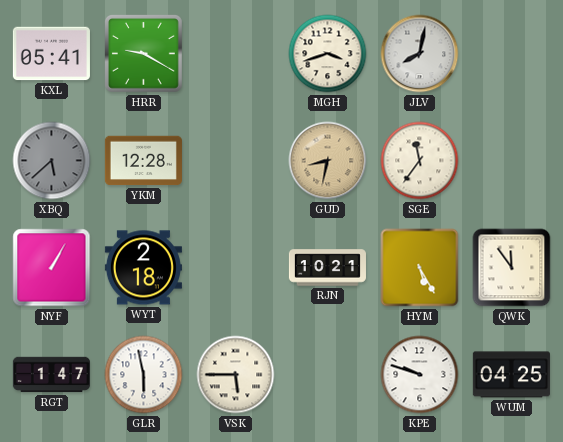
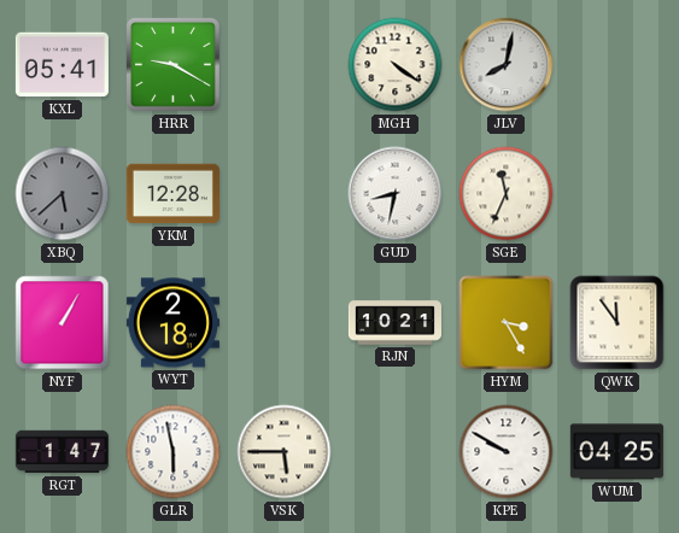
MGH: 3:42 -> 4:21 (396, 65)
GUD dial: champagne -> white (396, 194)
SGE: 11:36 -> 11:34 (507, 194)
HYM: 5:25 -> 3:25 (507, 323)
KPE: 9:48 -> 9:50 (507, 452)
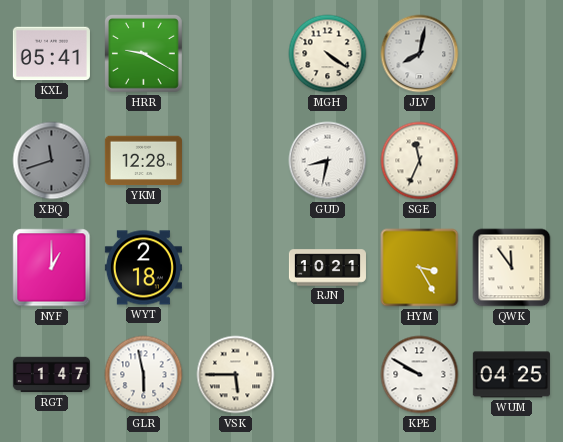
XBQ: 5:38 -> 11:42 (52, 161)
NYF: 1:05 -> 1:00 (52, 268)
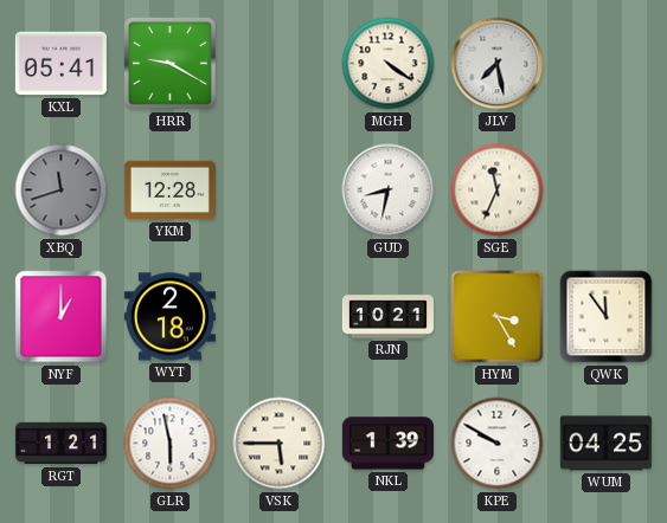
JLV: 8:02 -> 7:28 (498, 64)
RGT: 1:47 -> 1:21 (60, 444)
NKL: none -> 1:39 (387, 444)
